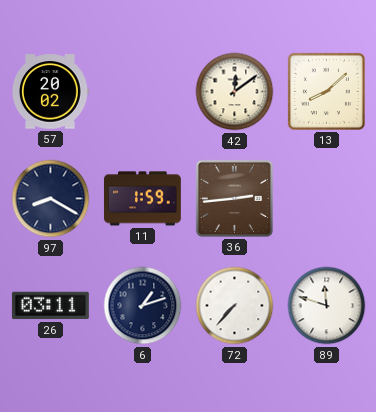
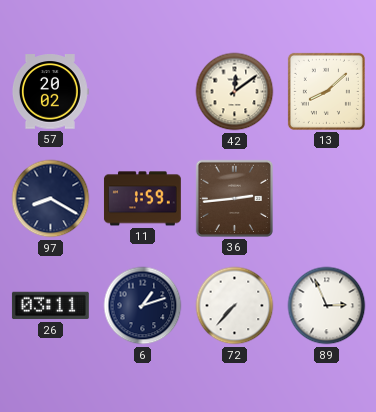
89: 11:48 -> 2:56 (327, 306)
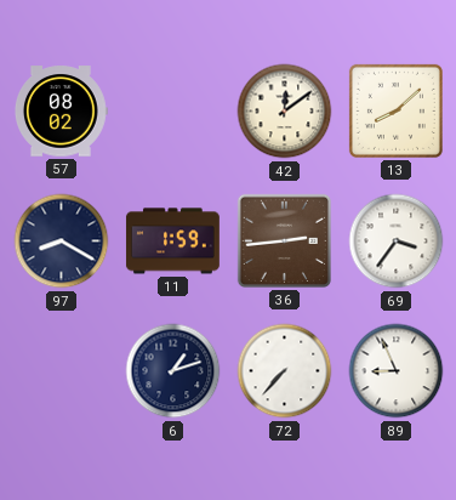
57: 20:02 -> 08:02 (61, 112)
69: none -> 3:36 (397, 242)
26: 03:11 -> none (50, 306)
89: 2:56 -> 8:56 (397, 371)
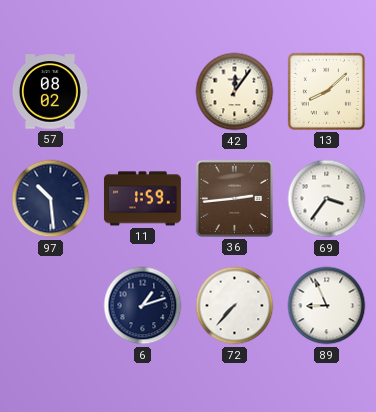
42: 12:09 -> 12:06 (235, 92)
97: 8:20 -> 10:29 (51, 199)
